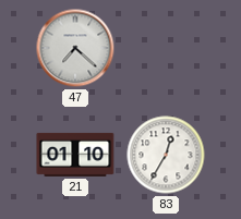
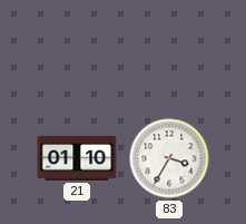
47: 7:22 -> none (75, 48)
83: 12:35 -> 3:35 (169, 158)
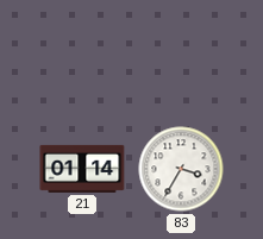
21: 01:10 -> 01:14 (82, 169)
